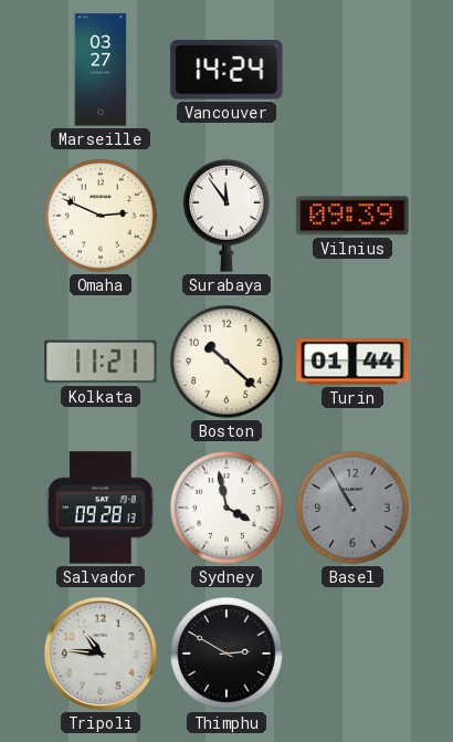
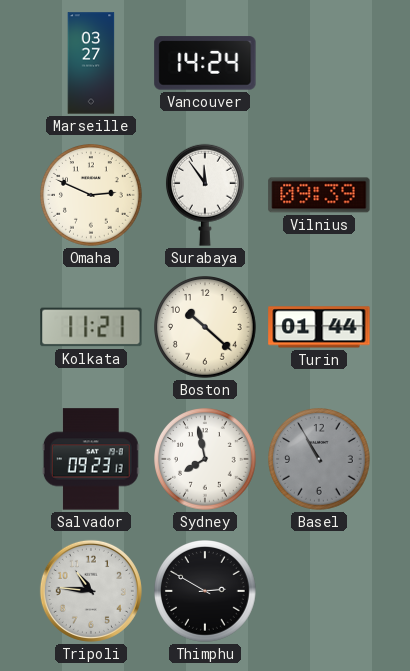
Salvador: 09:28 -> 09:23 (91, 459)
Sydney: 3:58 -> 7:58 (206, 460)
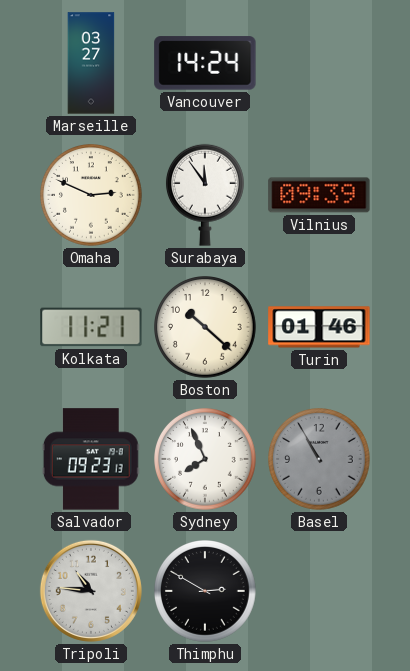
Turin: 01:44 -> 01:46 (319, 327)
Sydney: 7:58 -> 7:56 (206, 460)
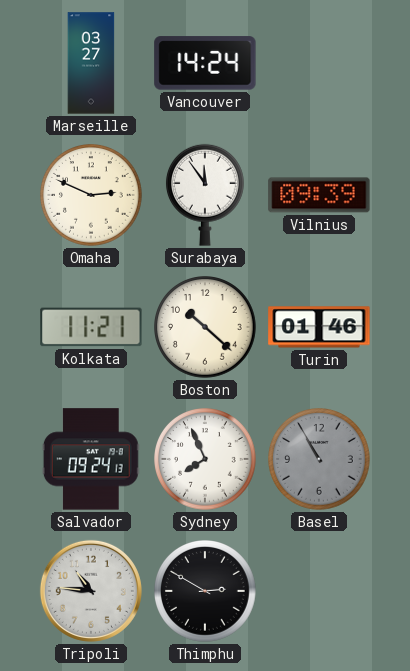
Salvador: 09:23 -> 09:24 (91, 459)
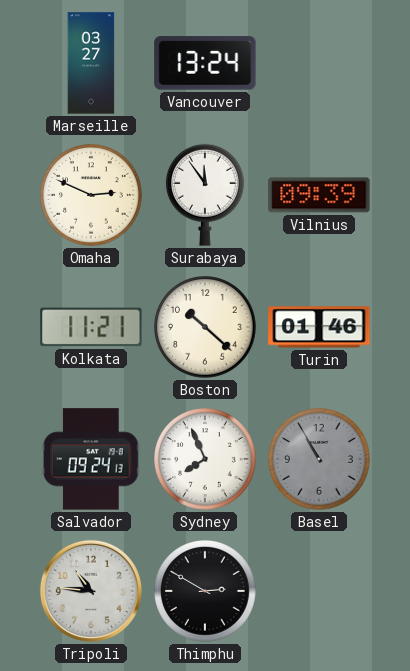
Vancouver: 14:24 -> 13:24 (205, 63)
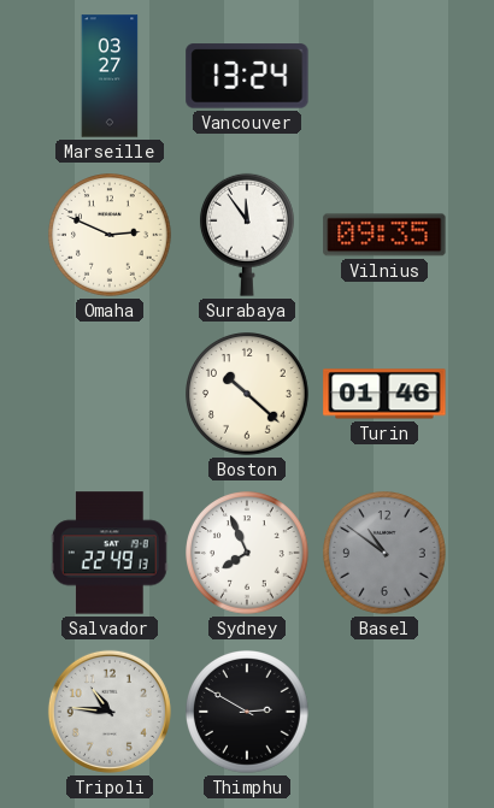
Vilnius: 09:39 -> 09:35 (384, 235)
Kolkata: 11:21 -> none (91, 327)
Salvador: 09:24 -> 22:49 (110, 553)
Basel: 10:55 -> 10:51 (386, 554)
